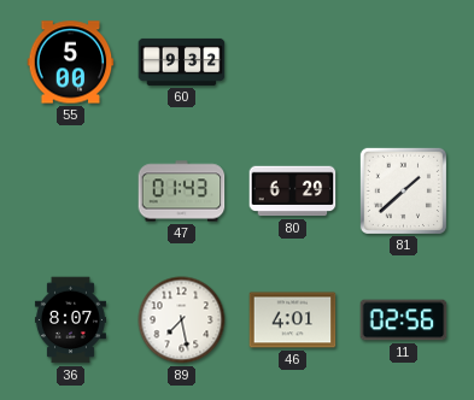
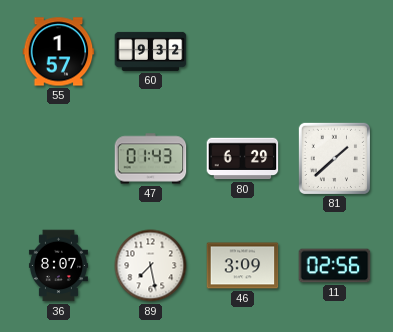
55: 5:00 -> 1:57 (59, 52)
46: 4:01 -> 3:09 (243, 266)
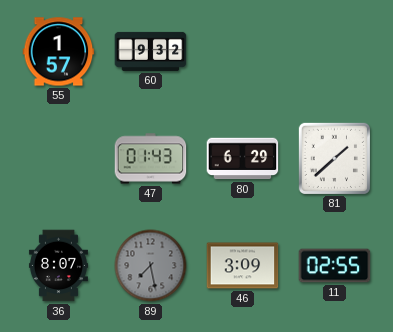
89 dial: white -> grey (151, 266)
11: 02:56 -> 02:55 (335, 266)
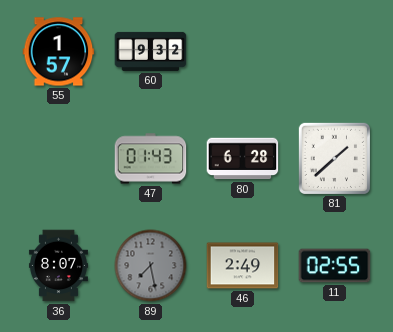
80: 6:29 -> 6:28 (243, 159)
46: 3:09 -> 2:49 (243, 266)
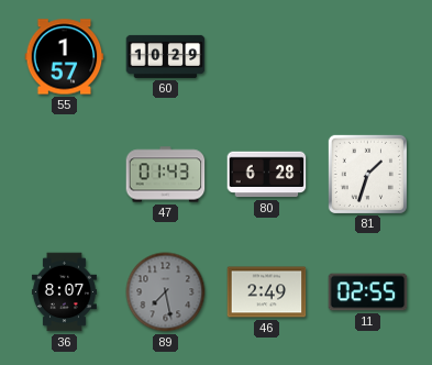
60: 9:32 -> 10:29 (166, 56)
81: 1:38 -> 1:33 (367, 174)
